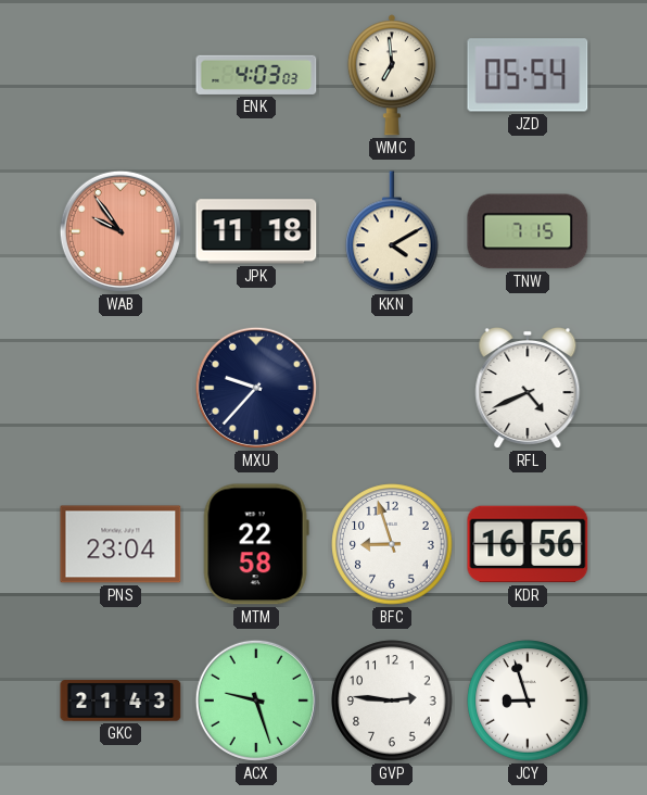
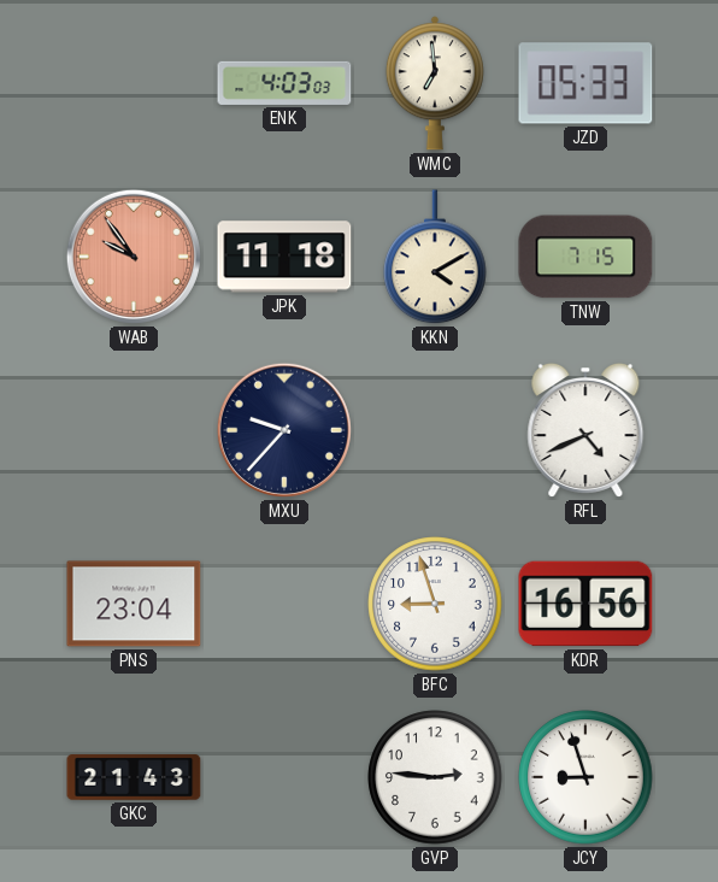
JZD: 05:54 -> 05:33 (585, 83)
MTM: 22:58 -> none (256, 544)
ACX: 9:27 -> none (256, 701)
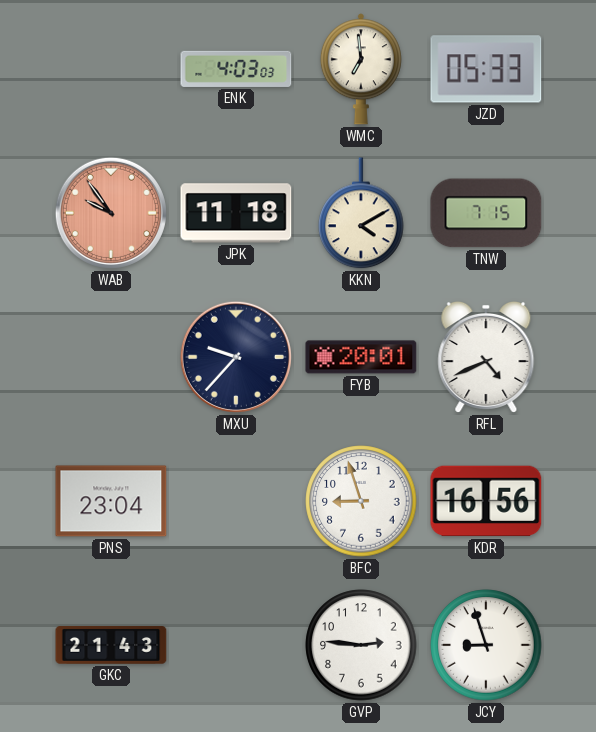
FYB: none -> 20:01 (361, 357)
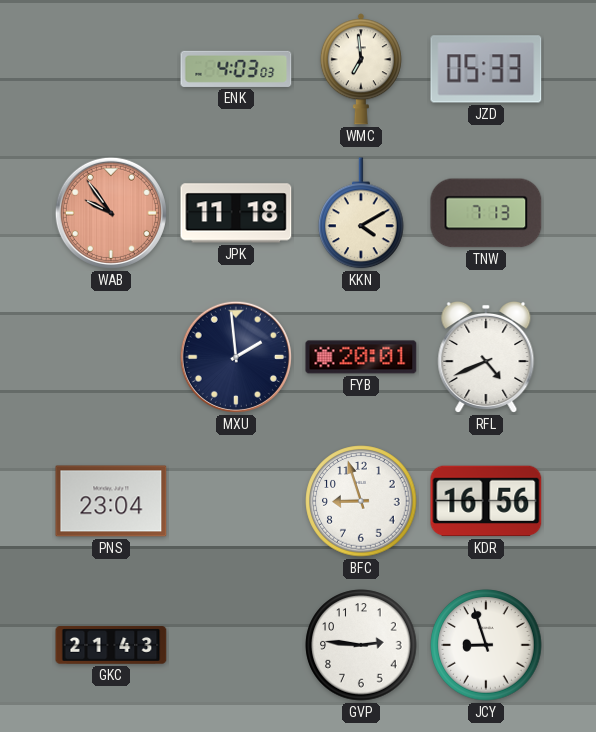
TNW: 7:15 -> 7:13 (486, 213)
MXU: 9:37 -> 1:59 (236, 357)
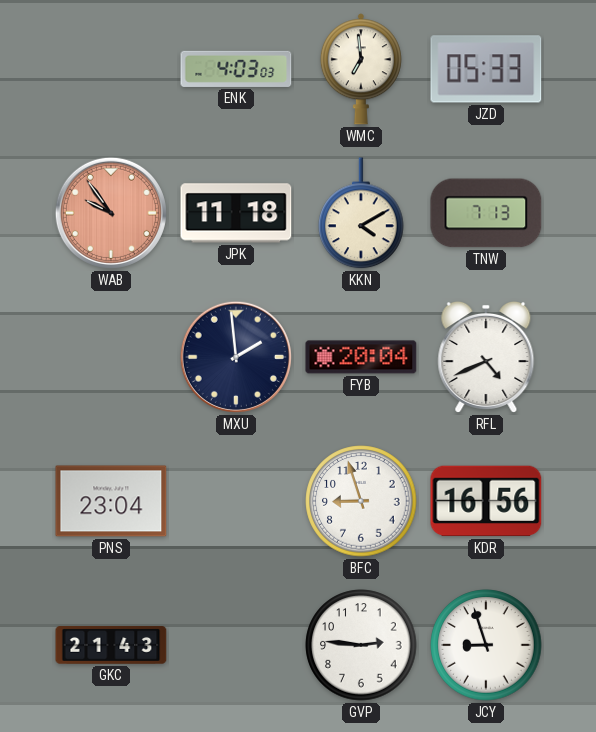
FYB: 20:01 -> 20:04 (361, 357)
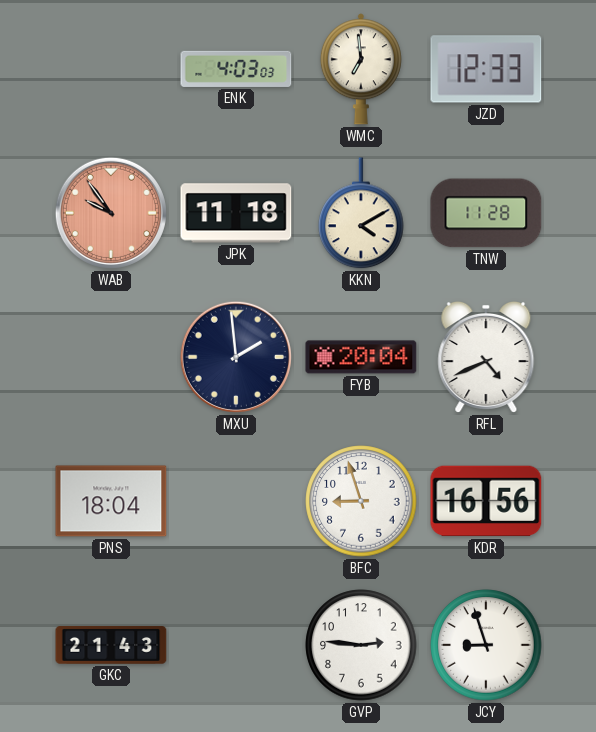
JZD: 05:33 -> 12:33 (486, 69)
TNW: 7:13 -> 11:28 (486, 213)
PNS: 23:04 -> 18:04 (111, 501)
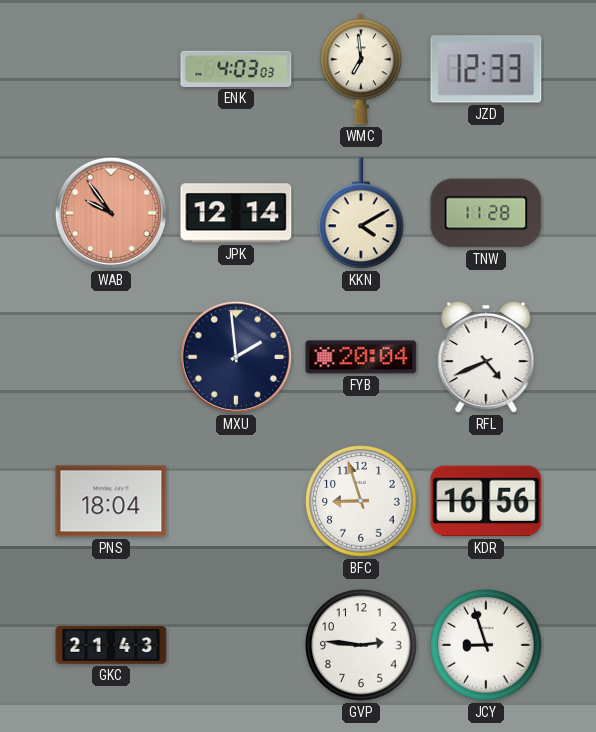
JPK: 11:18 -> 12:14 (236, 213)
